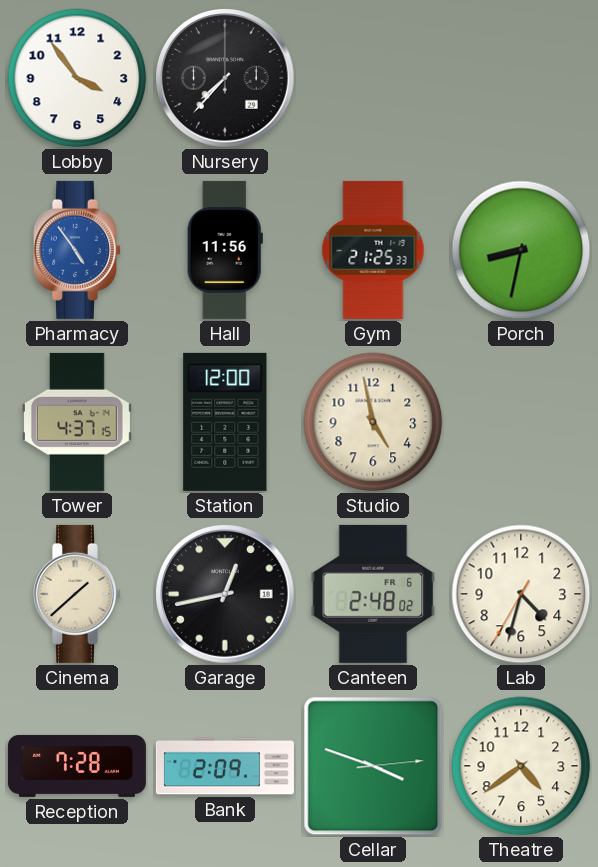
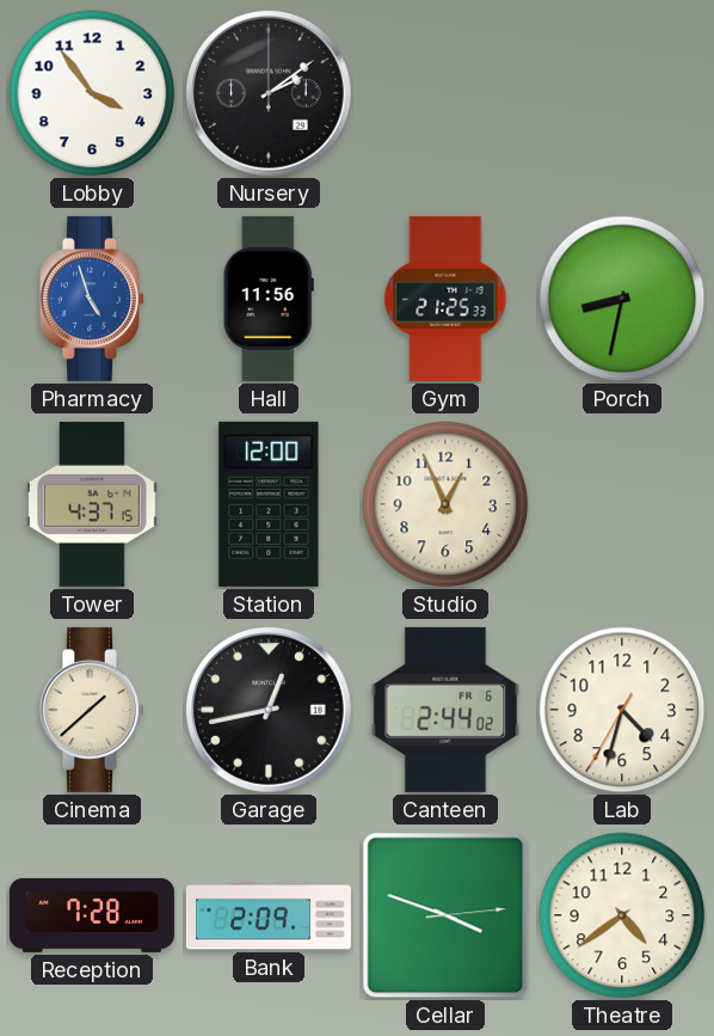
Nursery: 7:37 -> 2:09 (269, 93)
Pharmacy: 4:54 -> 4:57 (93, 299)
Studio: 4:58 -> 12:56 (445, 504)
Canteen: 2:48 -> 2:44 (445, 710)
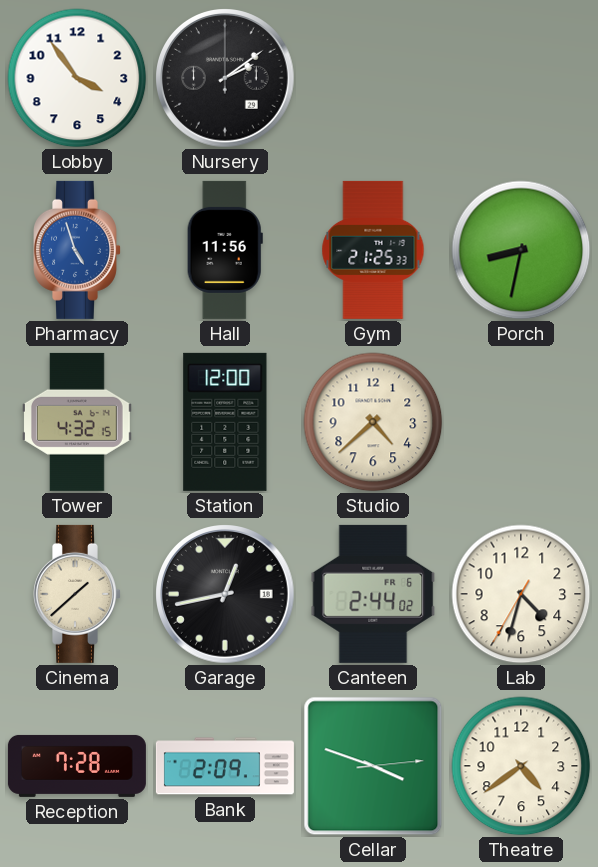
Tower: 4:37 -> 4:32 (77, 422)
Studio: 12:56 -> 4:38 (373, 422)
